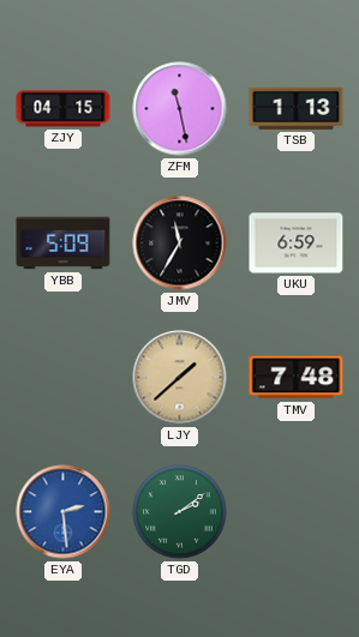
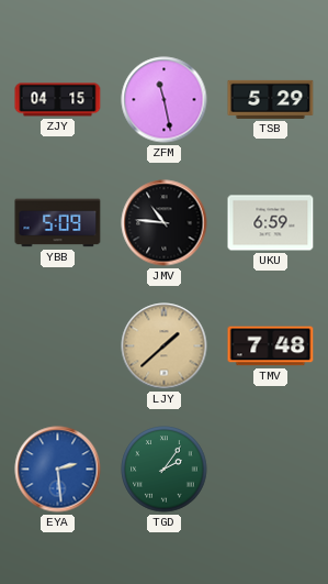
TSB: 1:13 -> 5:29 (271, 99)
JMV: 11:35 -> 10:46 (165, 223)
TGD: 2:09 -> 2:06 (165, 470)
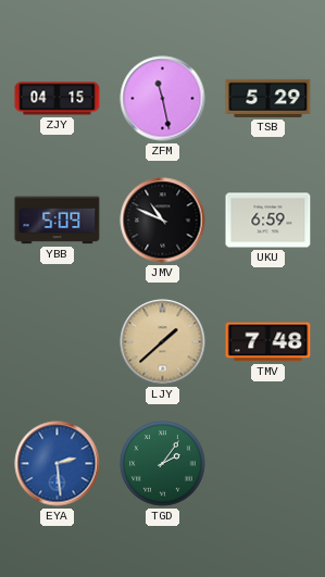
JMV: 10:46 -> 10:49 (163, 221)
